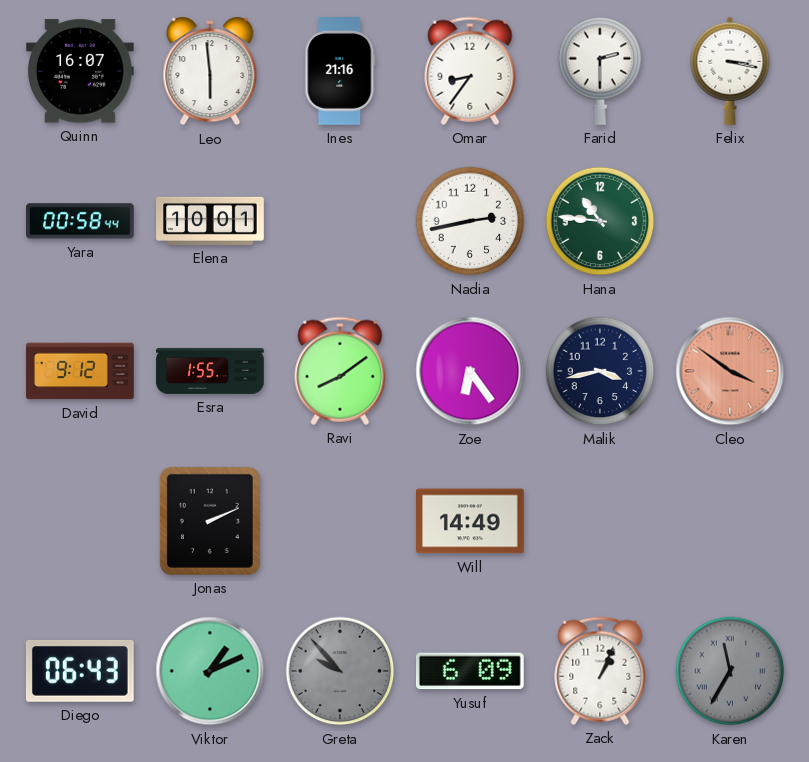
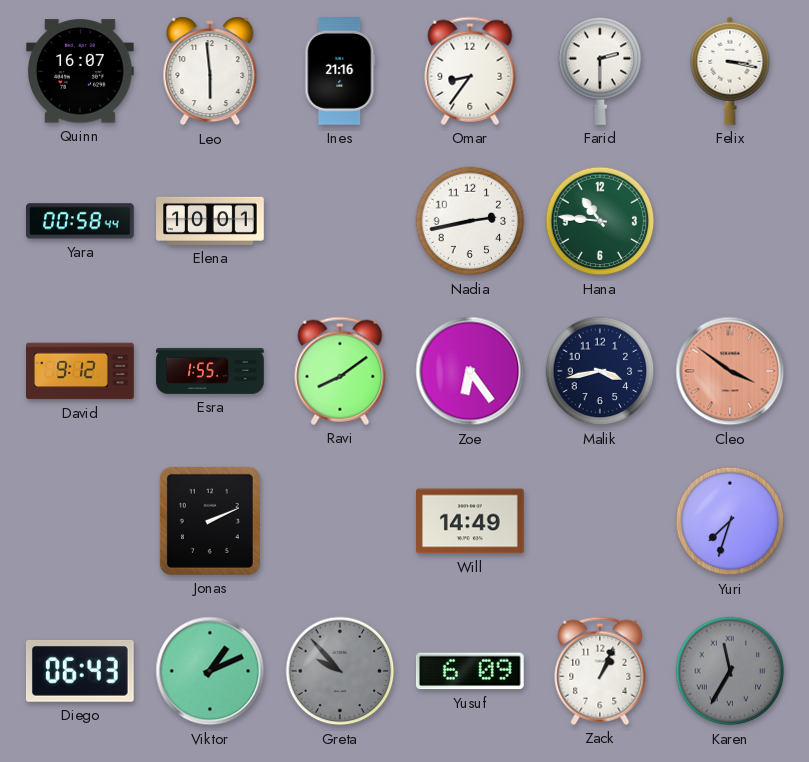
Yuri: none -> 7:33 (730, 521)
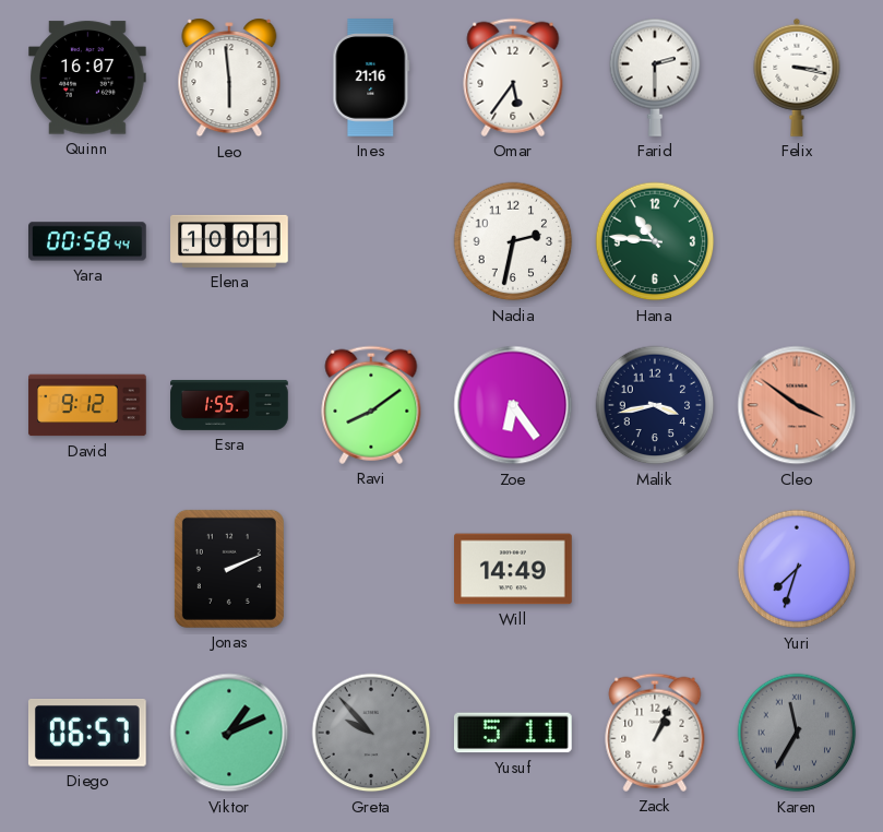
Omar: 8:36 -> 5:36 (513, 78)
Nadia: 2:43 -> 2:32 (513, 241)
Diego: 06:43 -> 06:57 (87, 734)
Yusuf: 6:09 -> 5:11 (513, 733)
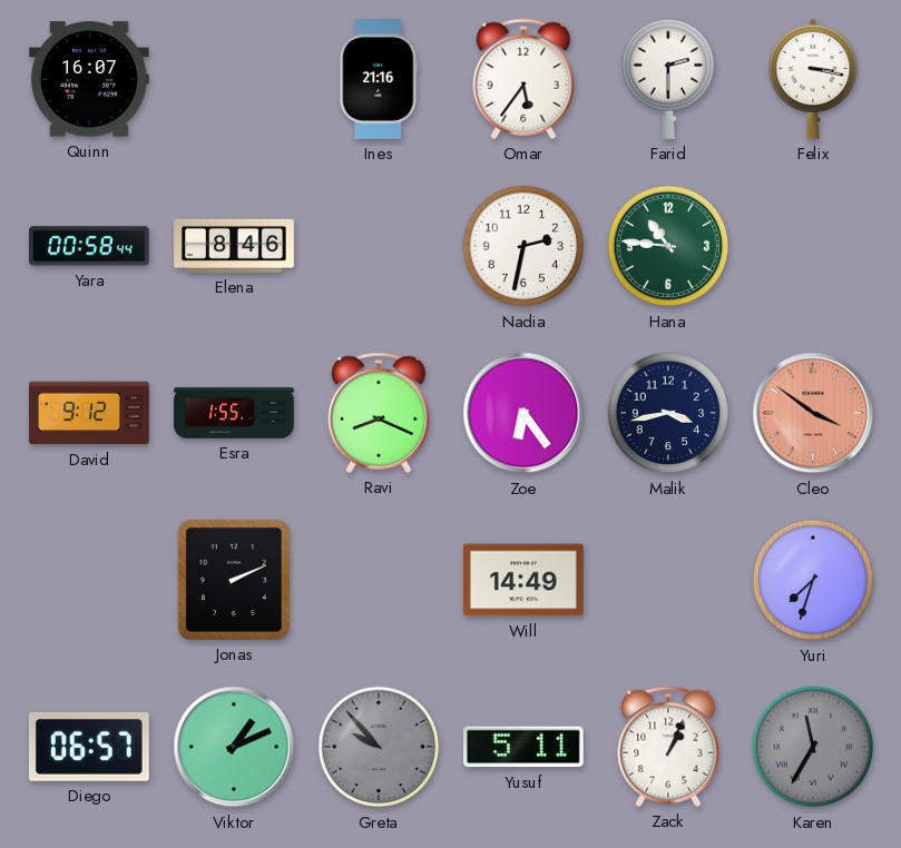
Leo: 5:59 -> none (229, 78)
Elena: 10:01 -> 8:46 (234, 246)
Ravi: 8:09 -> 8:19 (379, 413)
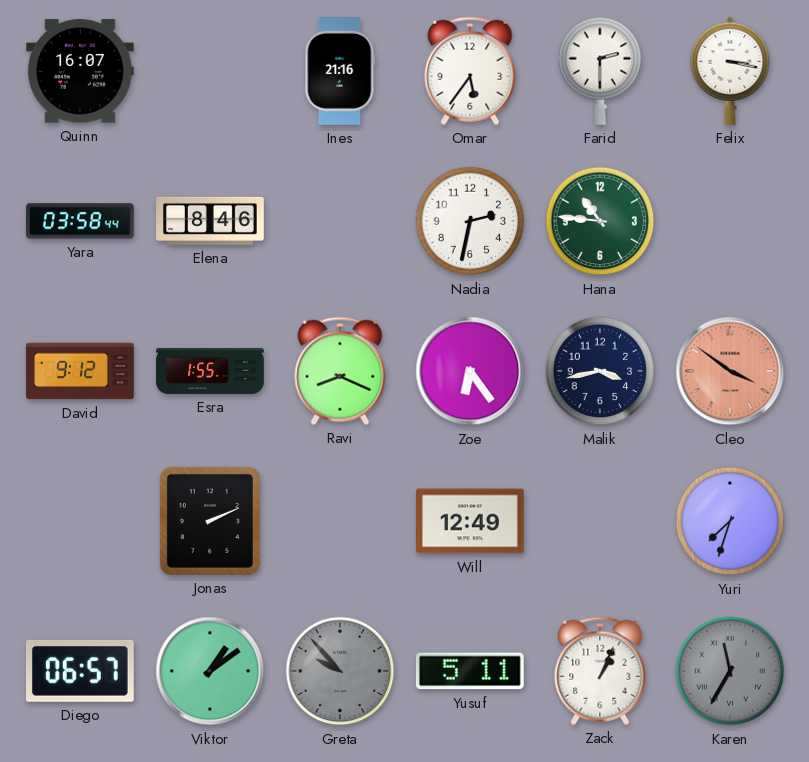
Yara: 00:58 -> 03:58 (81, 221)
Will: 14:49 -> 12:49 (471, 521)
Viktor: 1:11 -> 1:09 (210, 671)
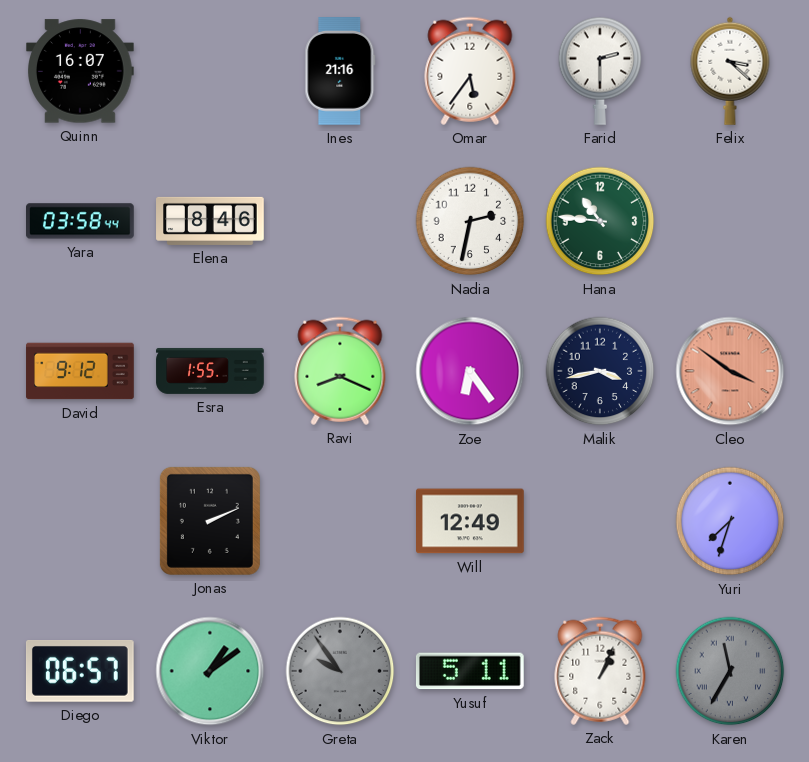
Felix: 3:17 -> 3:22 (730, 71)
Greta: 9:53 -> 9:54 (340, 671)
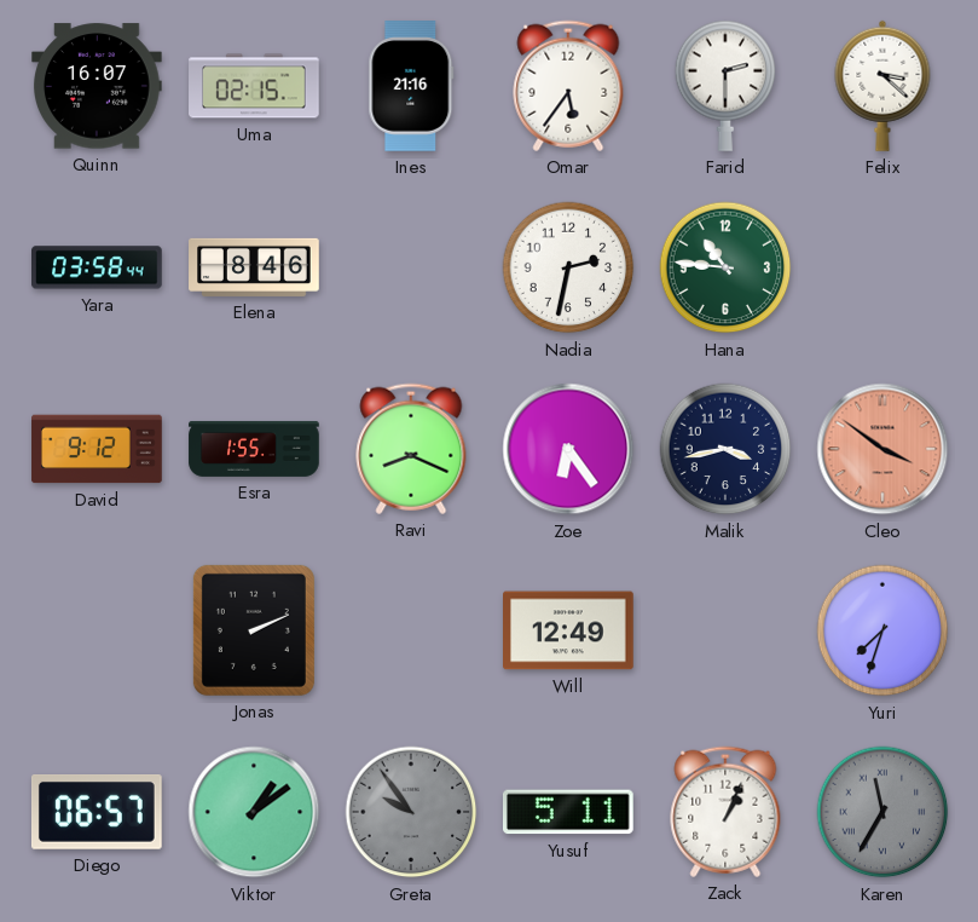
Uma: none -> 02:15 (254, 86)
